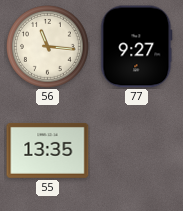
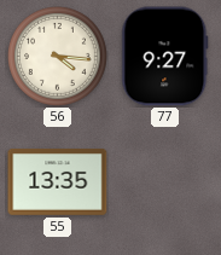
56: 11:16 -> 4:16 (58, 57)
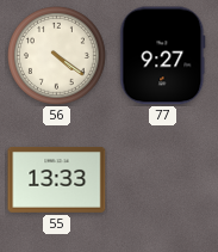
56: 4:16 -> 4:21 (57, 56)
55: 13:35 -> 13:33 (57, 180)
